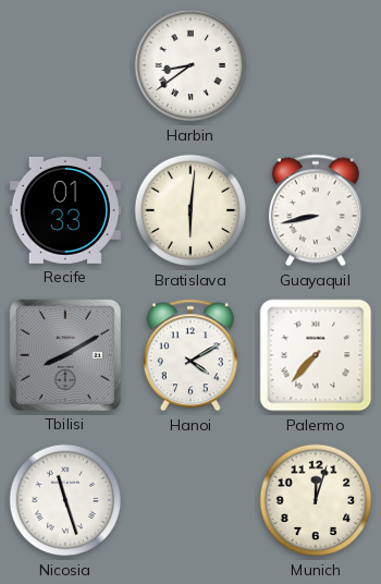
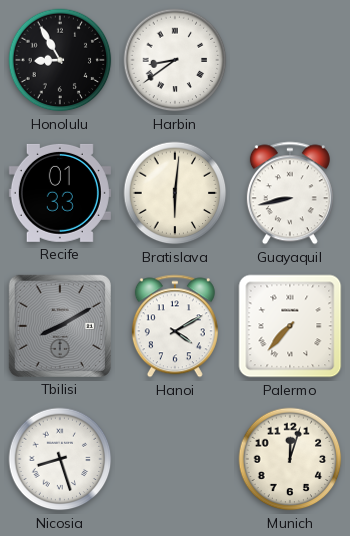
Honolulu: none -> 8:55 (60, 60)
Nicosia: 11:27 -> 8:27 (60, 459)
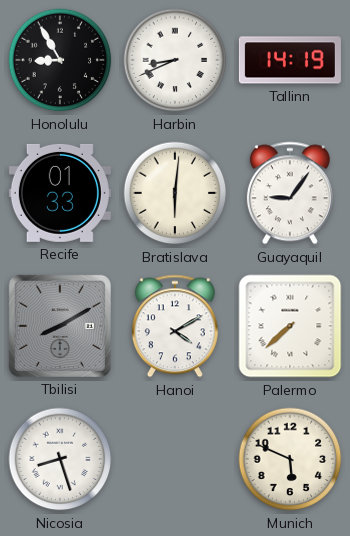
Harbin: 8:39 -> 8:41 (175, 60)
Tallinn: none -> 14:19 (290, 60)
Guayaquil: 8:43 -> 9:06 (290, 193)
Palermo: 7:37 -> 7:38 (290, 326)
Munich: 12:03 -> 5:49 (290, 459)
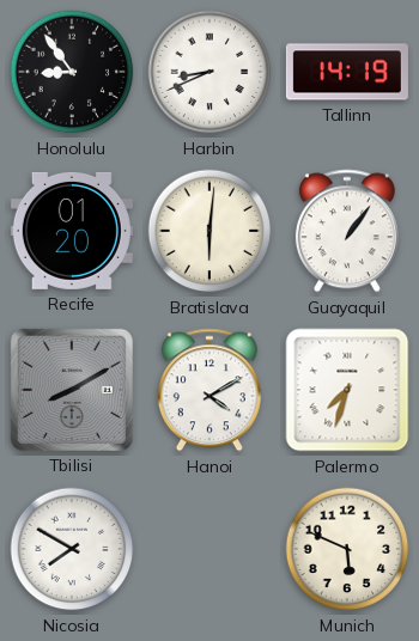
Honolulu: 8:55 -> 8:54 (72, 72)
Recife: 01:33 -> 01:20 (72, 231)
Guayaquil: 9:06 -> 1:06 (347, 231)
Palermo: 7:38 -> 7:33 (347, 390)
Nicosia: 8:27 -> 7:50 (72, 549)
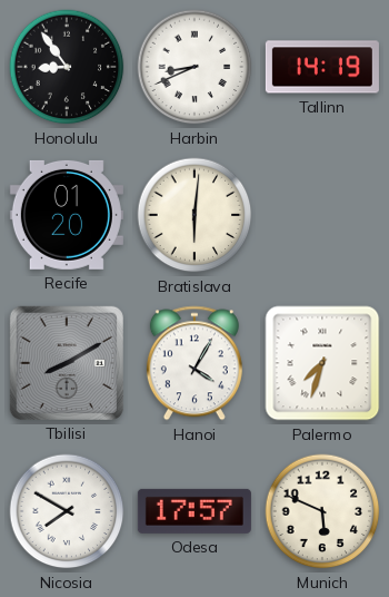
Guayaquil: 1:06 -> none (347, 231)
Hanoi: 4:10 -> 4:05 (194, 363)
Odesa: none -> 17:57 (194, 511)
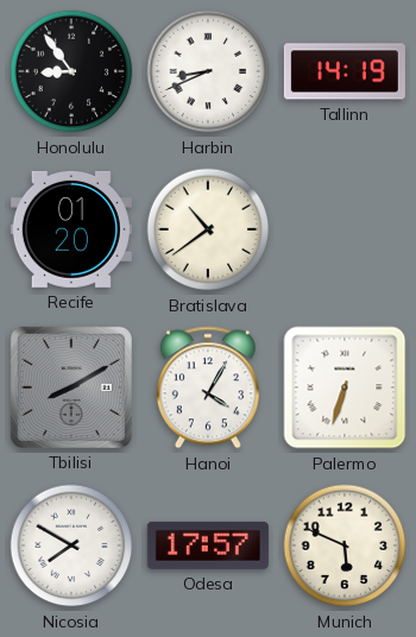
Bratislava: 6:01 -> 10:39 (208, 229)
Palermo: 7:33 -> 6:33 (345, 387)
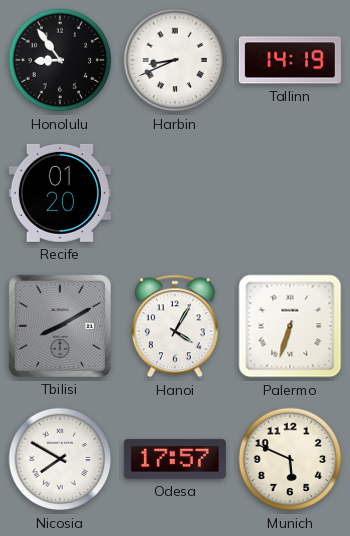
Bratislava: 10:39 -> none (208, 229)
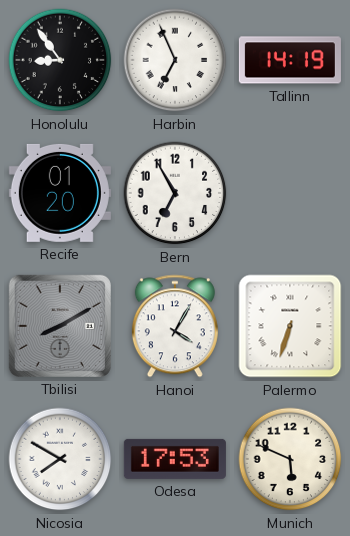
Harbin: 8:41 -> 6:56 (175, 60)
Bern: none -> 6:55 (175, 193)
Odesa: 17:57 -> 17:53 (175, 459)
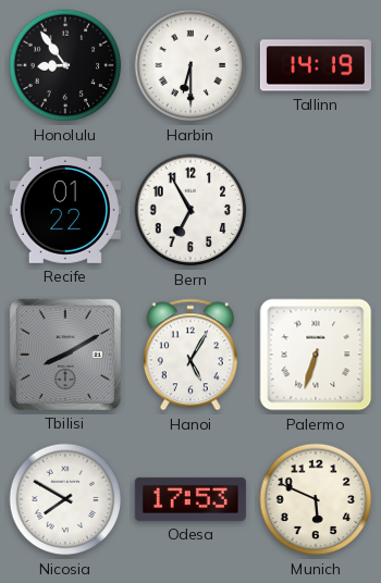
Harbin: 6:56 -> 6:30 (190, 65)
Recife: 01:20 -> 01:22 (65, 210)
Hanoi: 4:05 -> 5:05 (190, 355)
